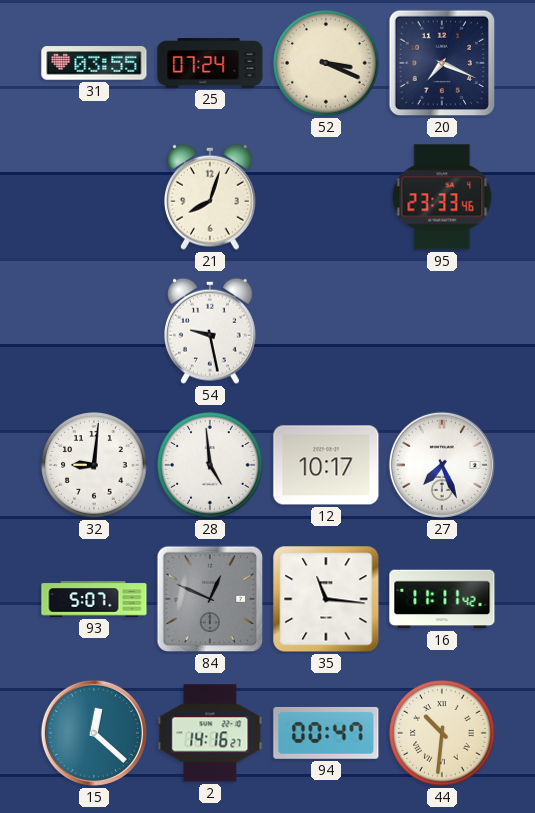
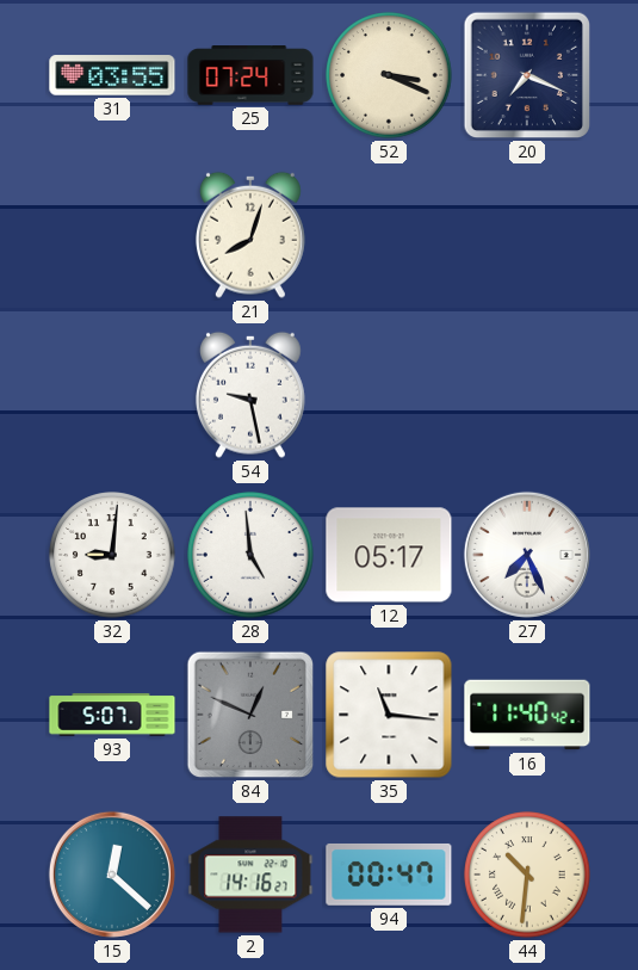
95: 23:33 -> none (442, 197)
12: 10:17 -> 05:17 (389, 555)
16: 11:11 -> 11:40 (527, 715)
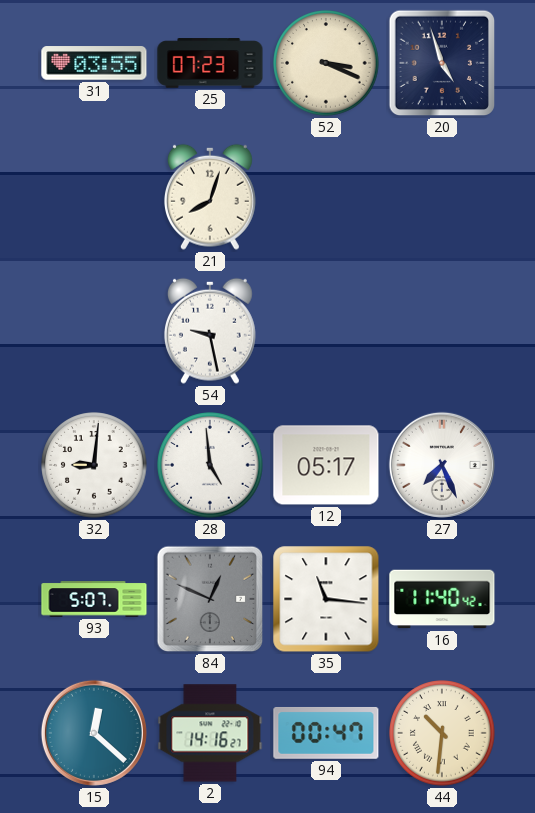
25: 07:24 -> 07:23 (210, 63)
20: 7:19 -> 4:57 (442, 63)
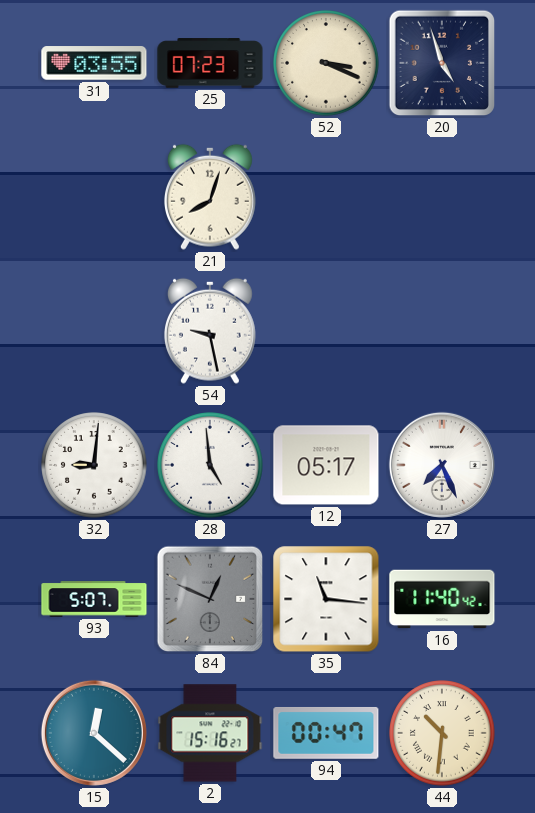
2: 14:16 -> 15:16 (210, 733)
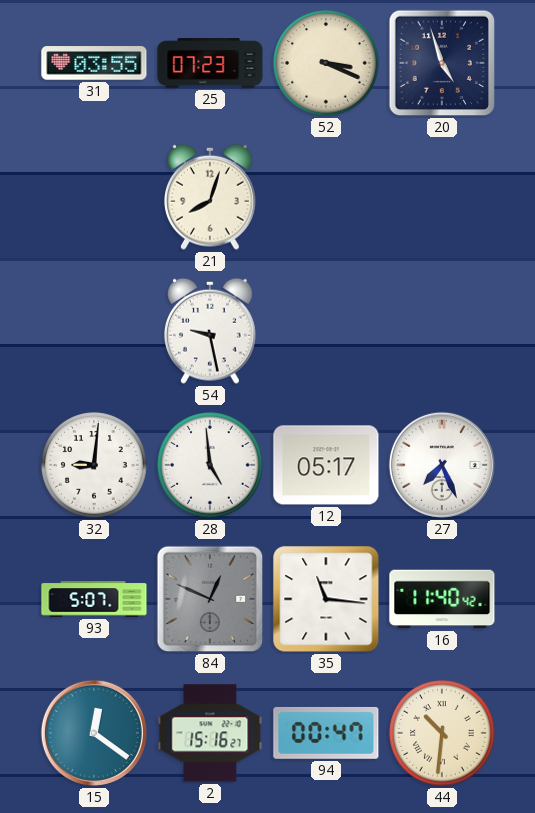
15: 12:22 -> 12:21 (94, 733)
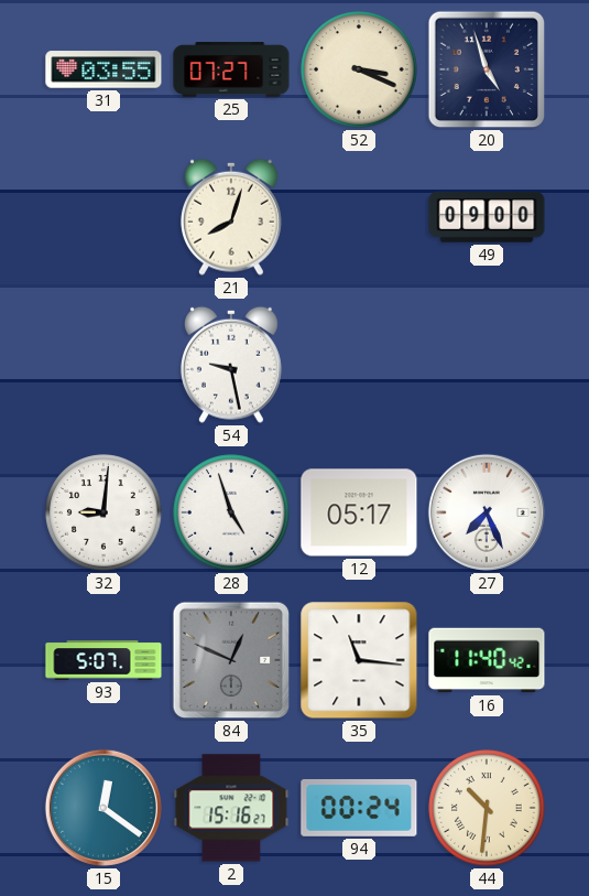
25: 07:23 -> 07:27 (231, 69)
49: none -> 09:00 (487, 217)
28: 4:59 -> 4:57 (231, 512)
94: 00:47 -> 00:24 (359, 808)
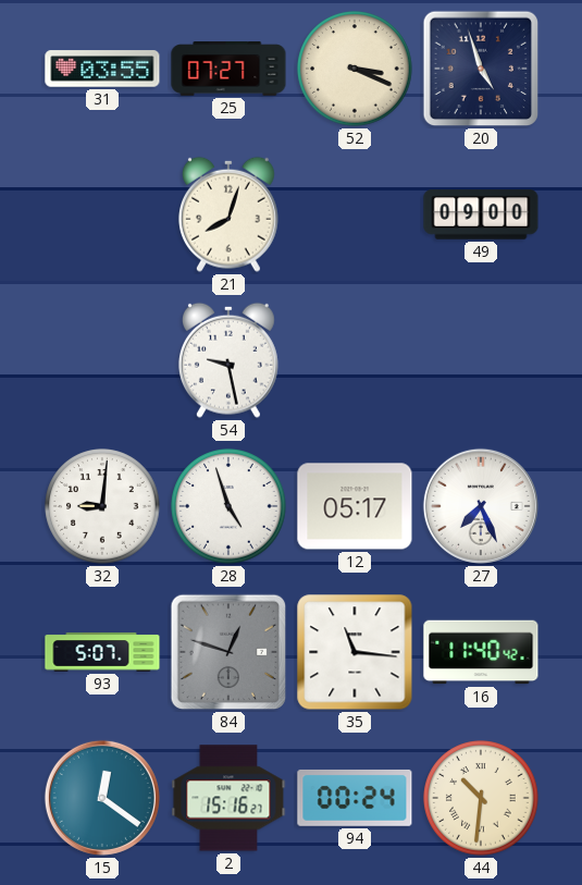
84: 12:49 -> 12:48 (228, 652)
